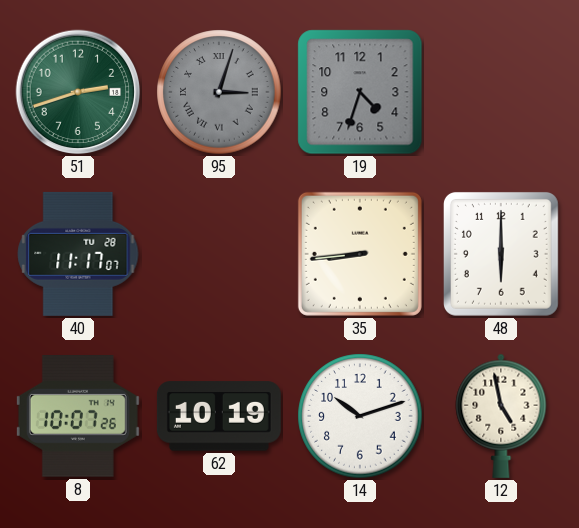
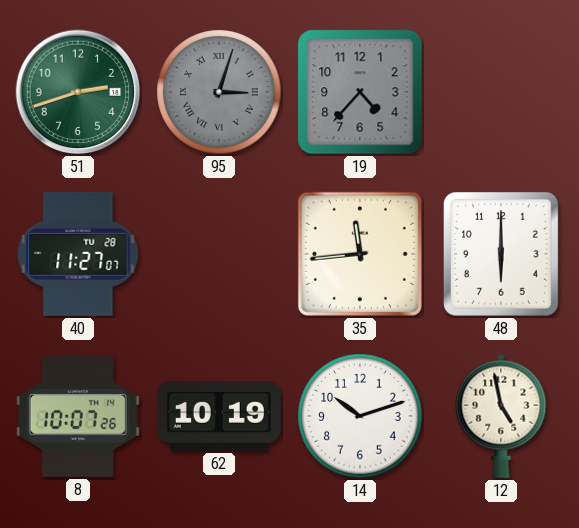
19: 4:33 -> 4:37 (360, 92)
40: 11:17 -> 11:27 (78, 254)
35: 8:44 -> 11:44 (360, 254)
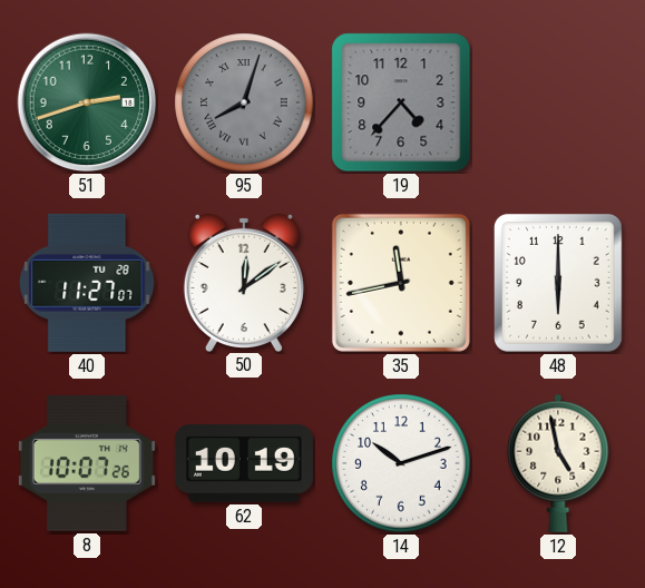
95: 3:03 -> 8:03 (244, 102)
50: none -> 12:09 (244, 282)
35: 11:44 -> 11:43 (401, 283)
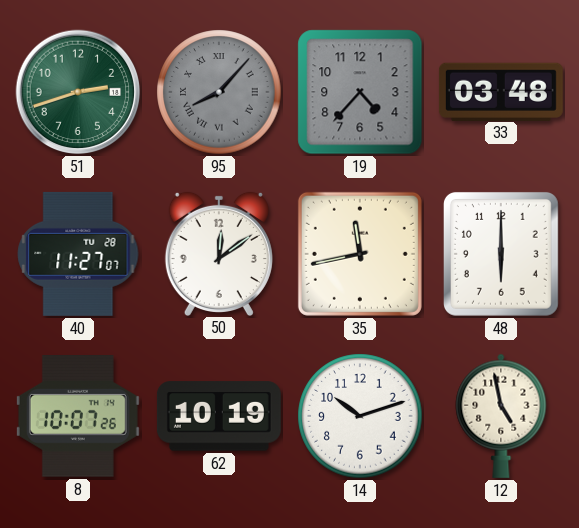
95: 8:03 -> 8:07 (219, 92)
33: none -> 03:48 (501, 91)
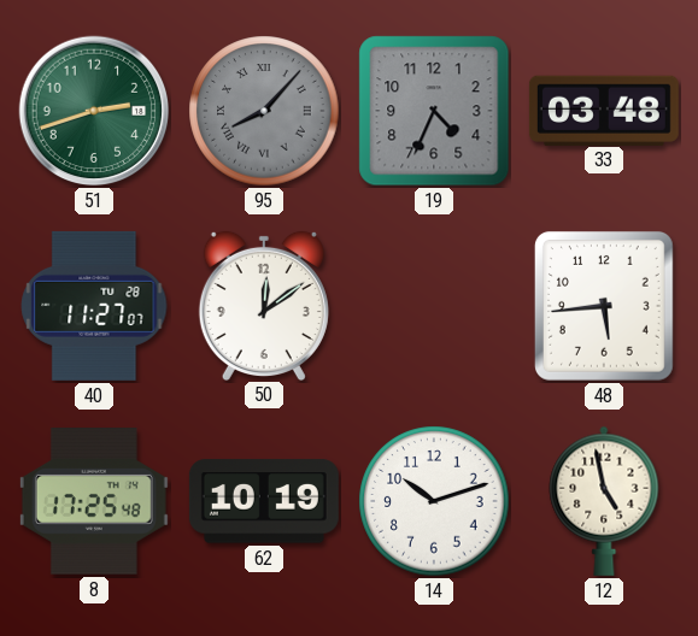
19: 4:37 -> 4:34 (434, 111)
35: 11:43 -> none (360, 254)
48: 6:00 -> 5:44 (604, 306)
8: 10:07 -> 17:25 (94, 501)
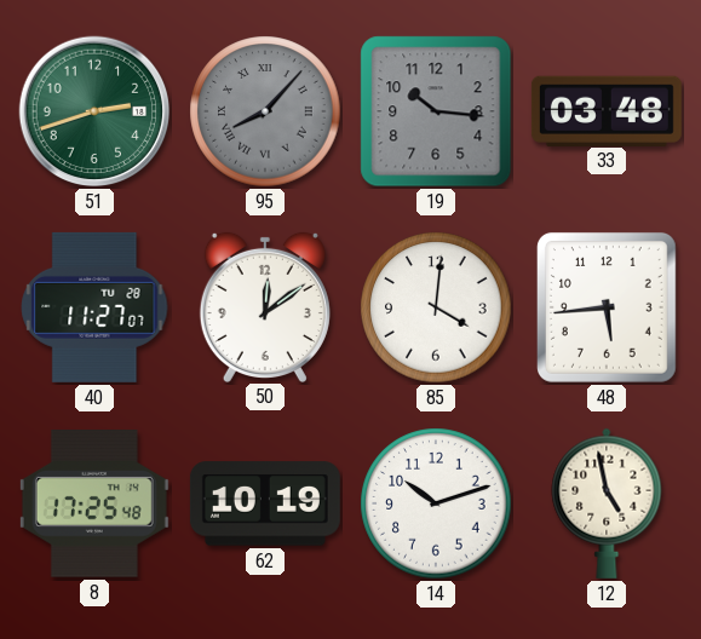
19: 4:34 -> 10:16 (436, 111)
85: none -> 4:01 (436, 307)
